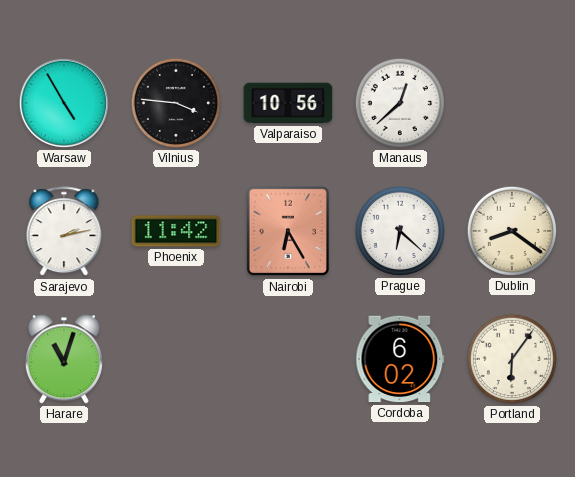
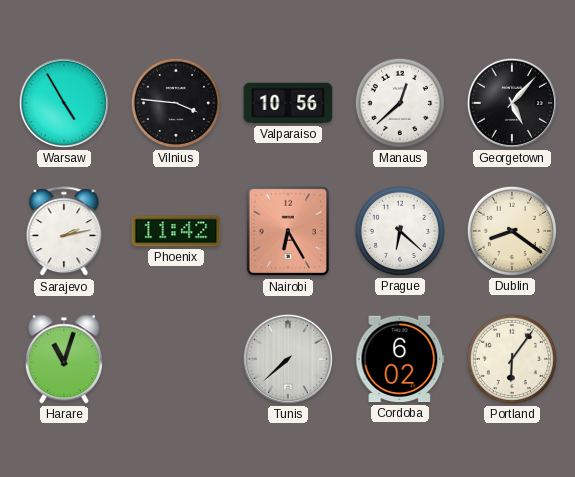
Georgetown: none -> 5:07 (512, 103)
Tunis: none -> 7:38 (288, 359)
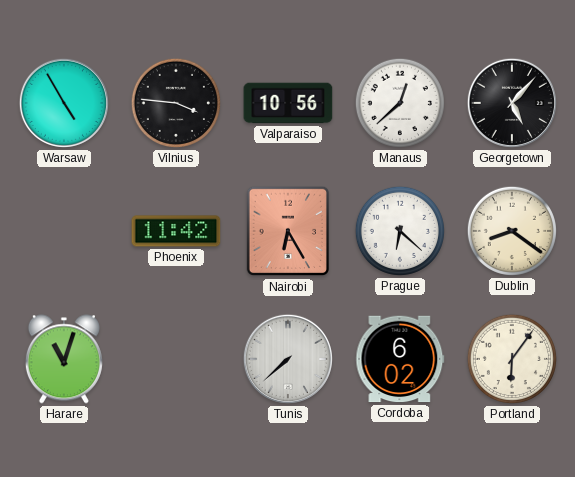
Sarajevo: 2:13 -> none (64, 232)
